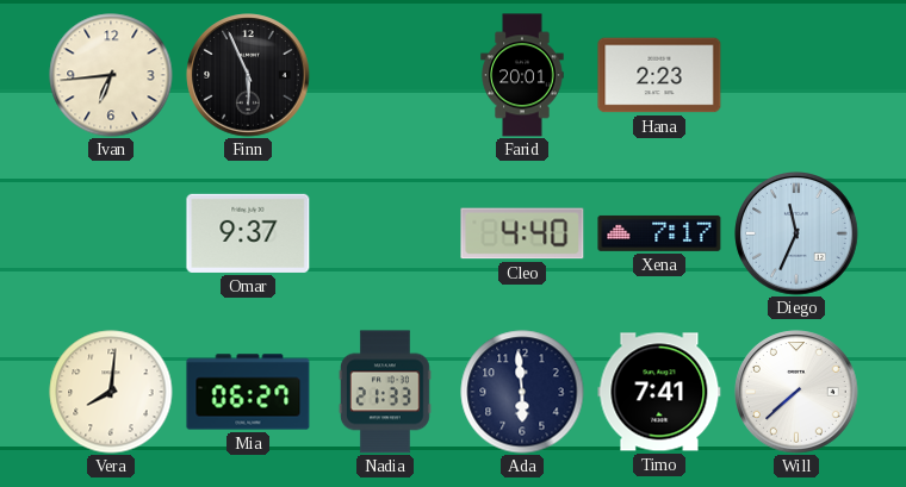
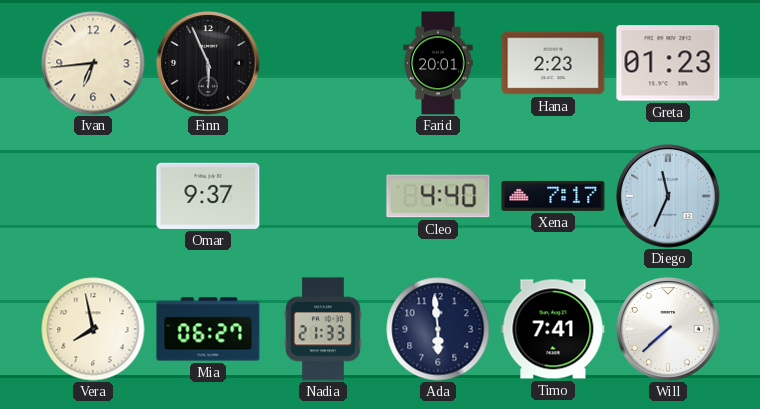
Greta: none -> 01:23 (668, 63)
Vera: 8:01 -> 7:58 (93, 329)
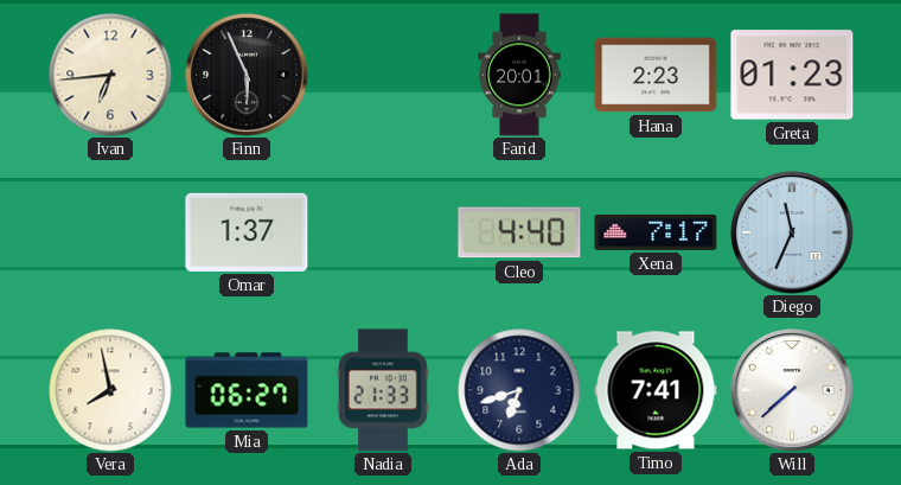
Omar: 9:37 -> 1:37 (247, 232)
Ada: 5:59 -> 6:42 (519, 390)
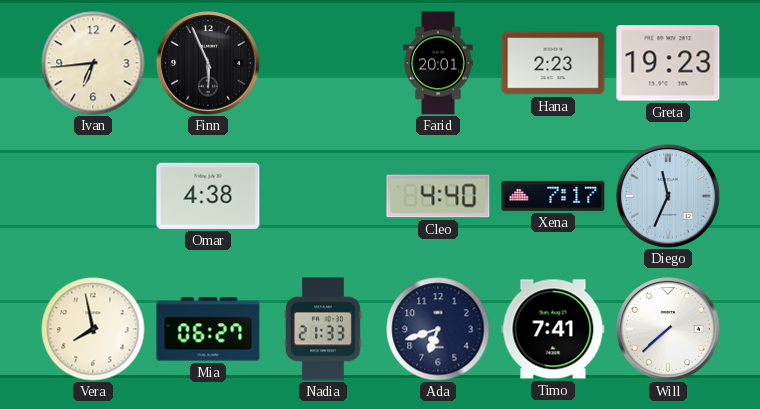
Greta: 01:23 -> 19:23 (668, 63)
Omar: 1:37 -> 4:38 (208, 196)
